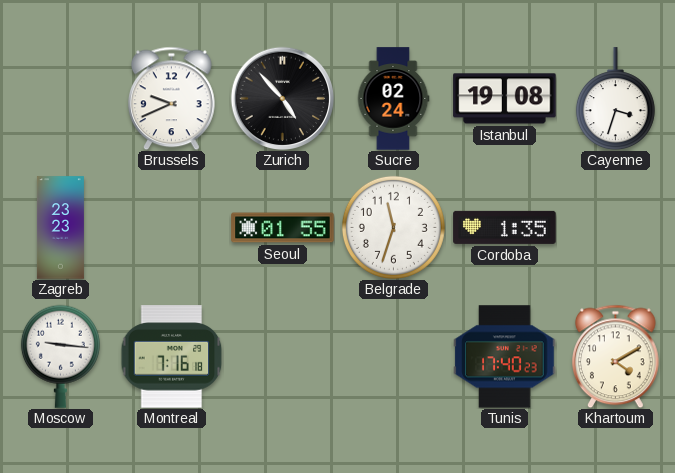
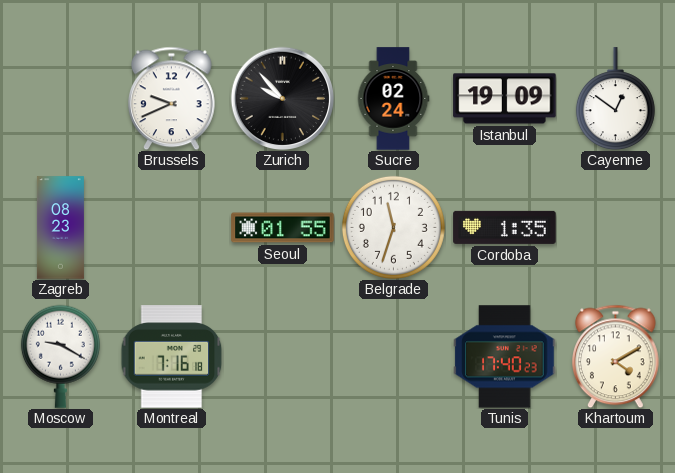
Zurich: 4:53 -> 9:53 (282, 98)
Istanbul: 19:08 -> 19:09 (505, 99)
Cayenne: 3:33 -> 12:51 (615, 99)
Zagreb: 23:23 -> 08:23 (60, 228)
Moscow: 9:16 -> 9:20 (60, 356)
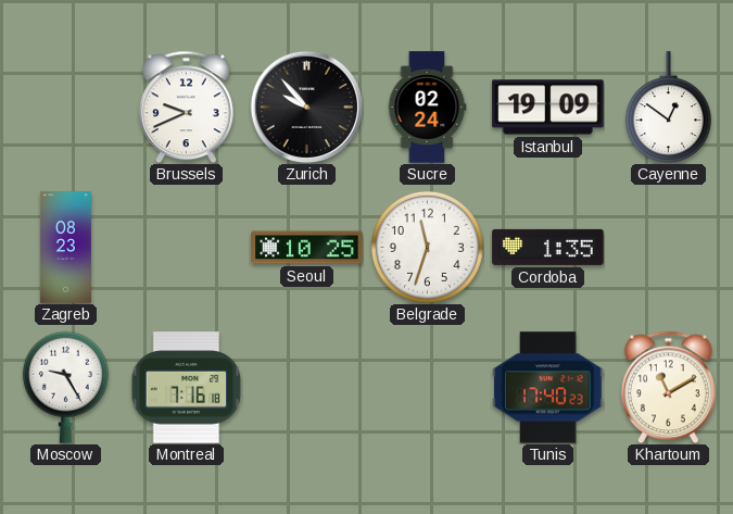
Seoul: 01:55 -> 10:25 (307, 248)
Moscow: 9:20 -> 9:25 (65, 387)
Khartoum: 4:10 -> 11:10 (669, 387)
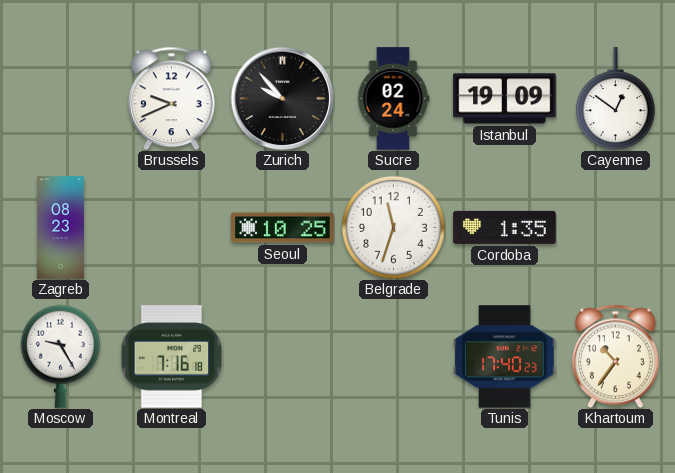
Khartoum: 11:10 -> 10:36 (616, 356)
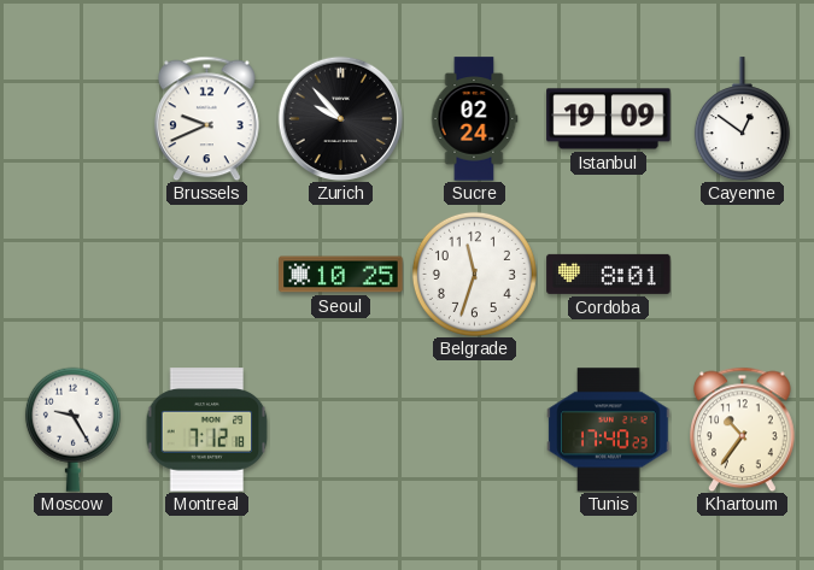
Zagreb: 08:23 -> none (60, 228)
Cordoba: 1:35 -> 8:01 (609, 274)
Montreal: 7:16 -> 7:12 (207, 430)
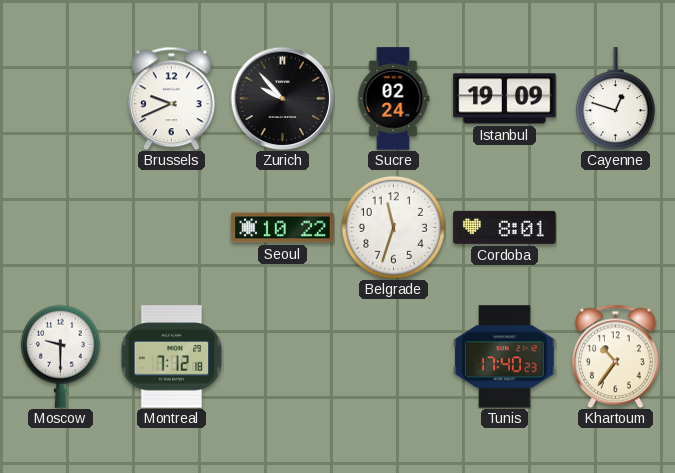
Cayenne: 12:51 -> 12:48 (615, 99)
Seoul: 10:25 -> 10:22 (283, 228)
Moscow: 9:25 -> 9:30 (60, 356)
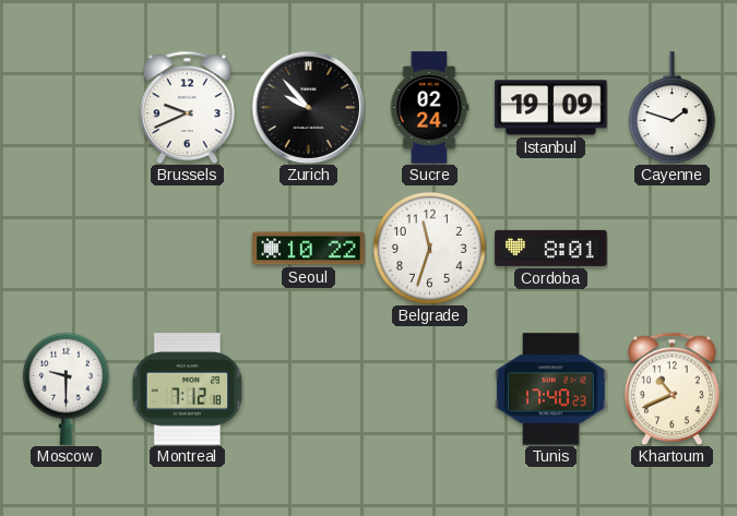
Cayenne: 12:48 -> 1:48 (671, 108)
Khartoum: 10:36 -> 10:41 (673, 388)
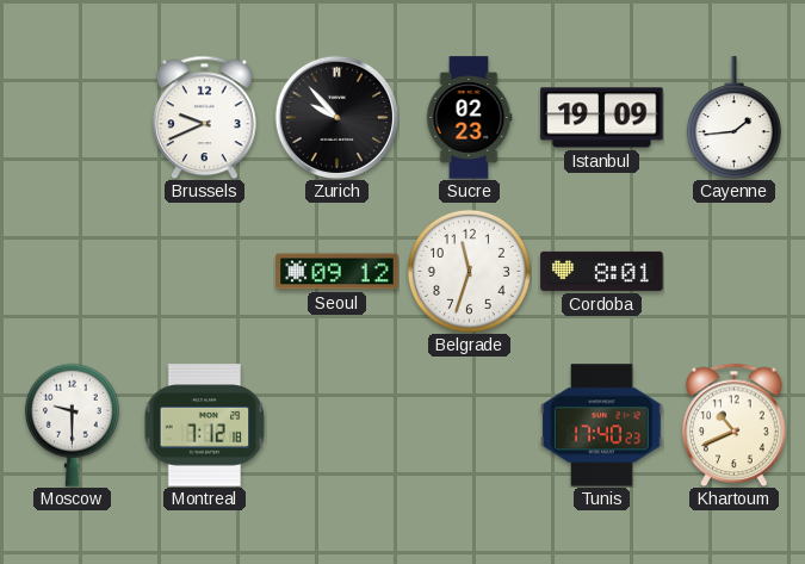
Sucre: 02:24 -> 02:23 (469, 118)
Cayenne: 1:48 -> 1:44 (733, 118)
Seoul: 10:22 -> 09:12 (338, 272)
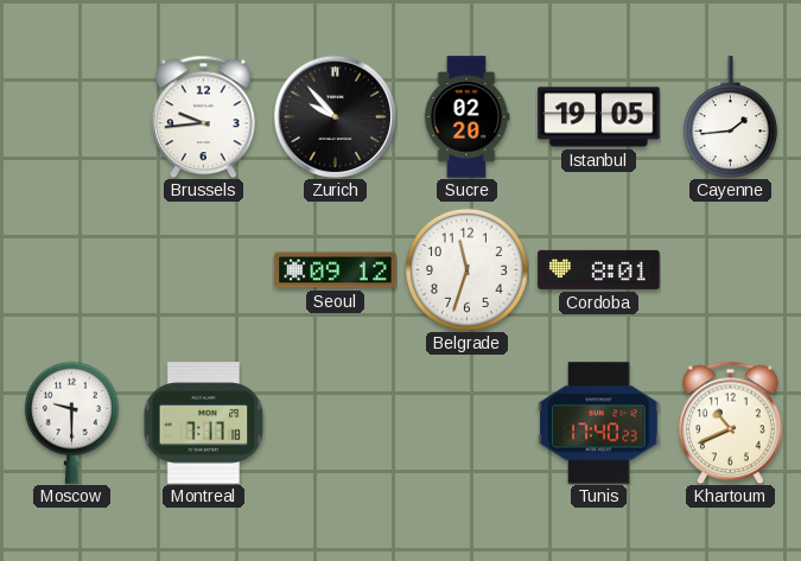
Brussels: 9:41 -> 9:44 (204, 116)
Sucre: 02:23 -> 02:20 (466, 117)
Istanbul: 19:09 -> 19:05 (599, 117)
Montreal: 7:12 -> 7:17 (204, 423)
